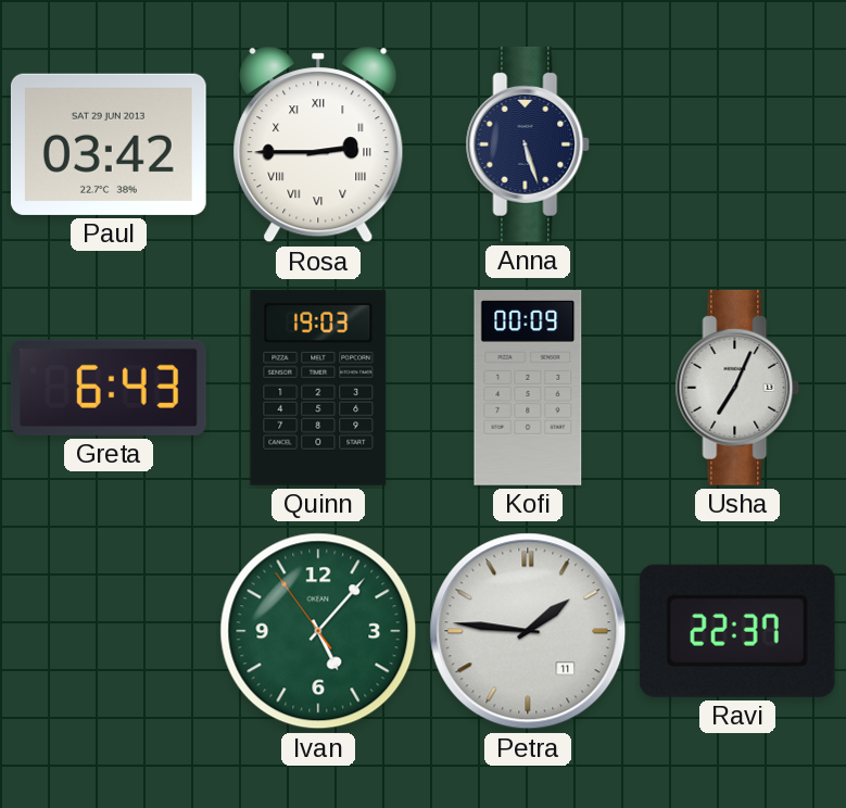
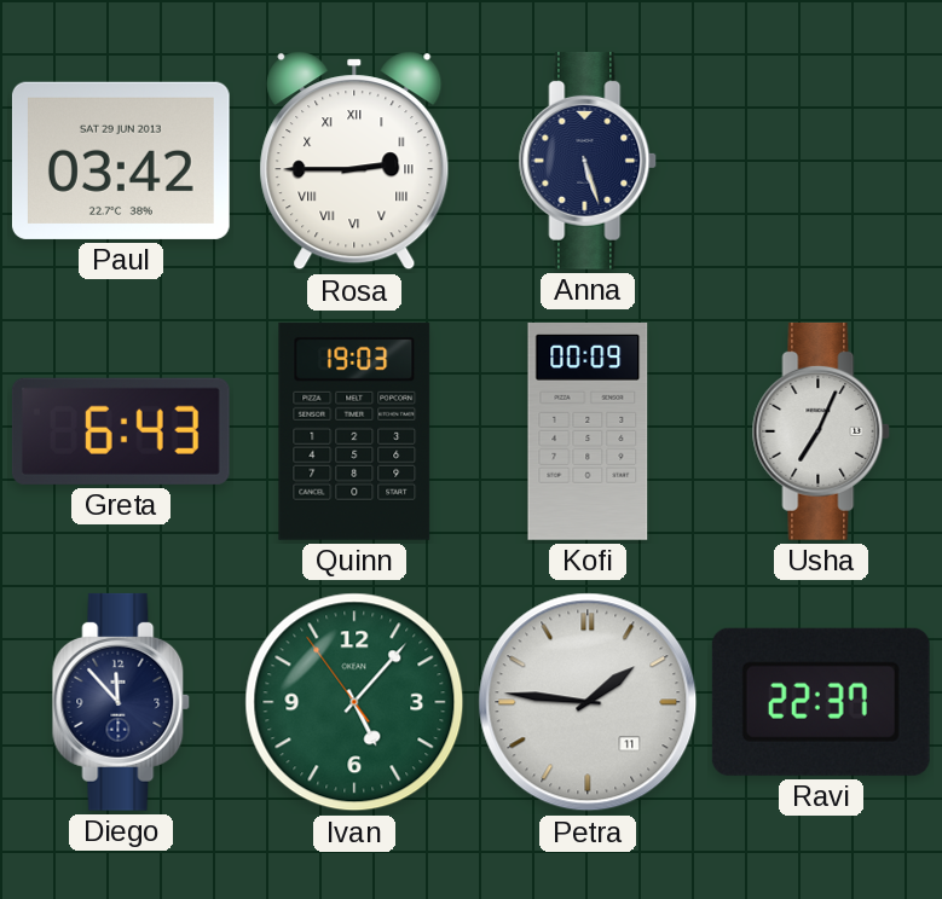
Diego: none -> 11:53 (121, 702)
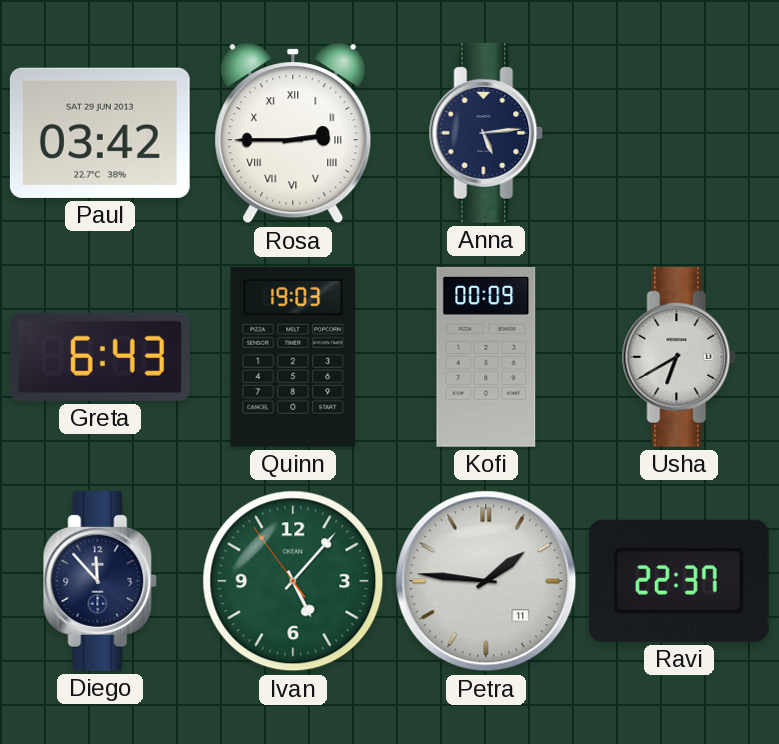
Anna: 5:27 -> 5:14 (486, 133)
Usha: 7:04 -> 6:40 (679, 357)
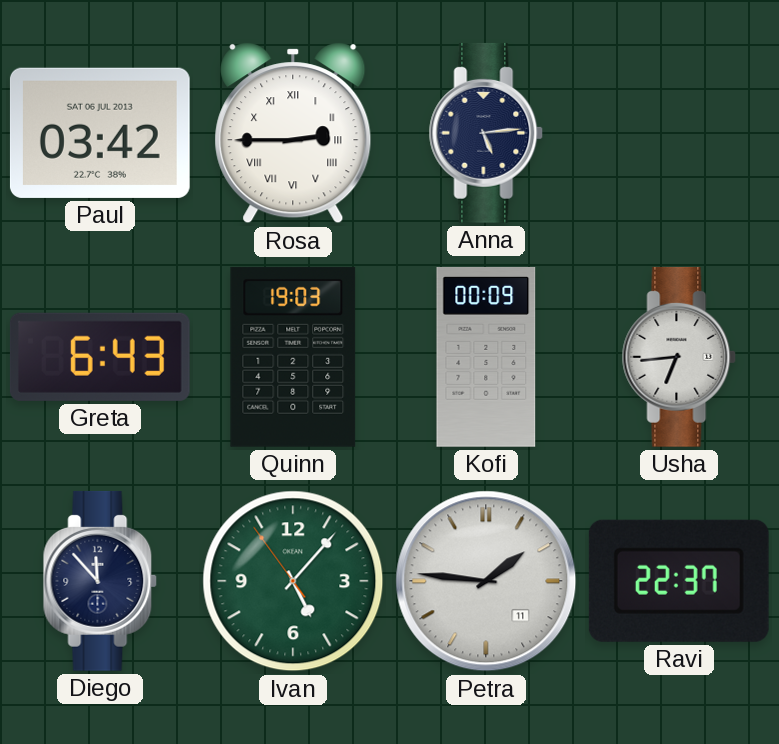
Paul date: SAT 29 JUN 2013 -> SAT 06 JUL 2013 (100, 133)
Usha: 6:40 -> 6:44 (679, 357)
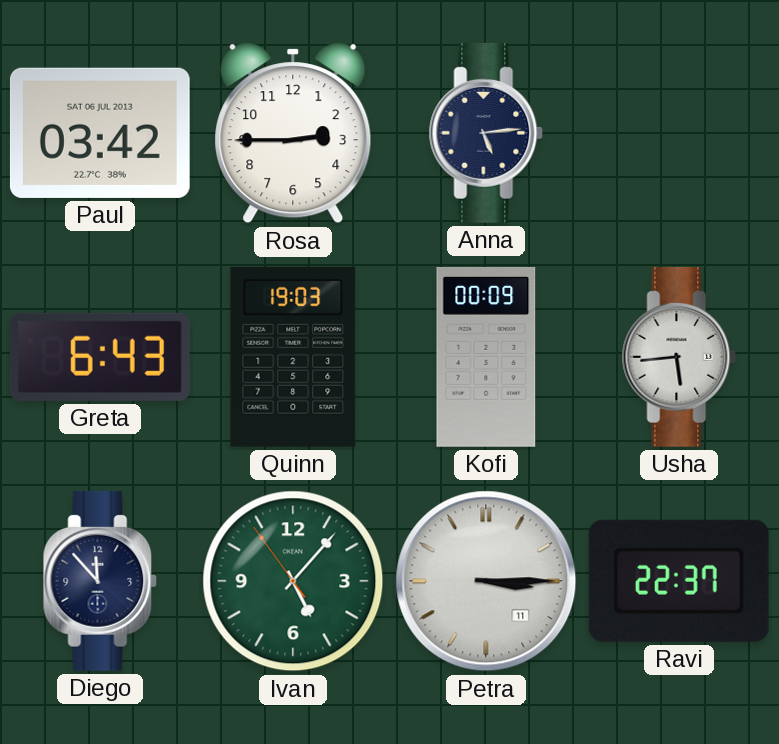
Rosa numerals: Roman -> Arabic (293, 134)
Usha: 6:44 -> 5:44 (679, 357)
Petra: 1:46 -> 3:15 (486, 581)
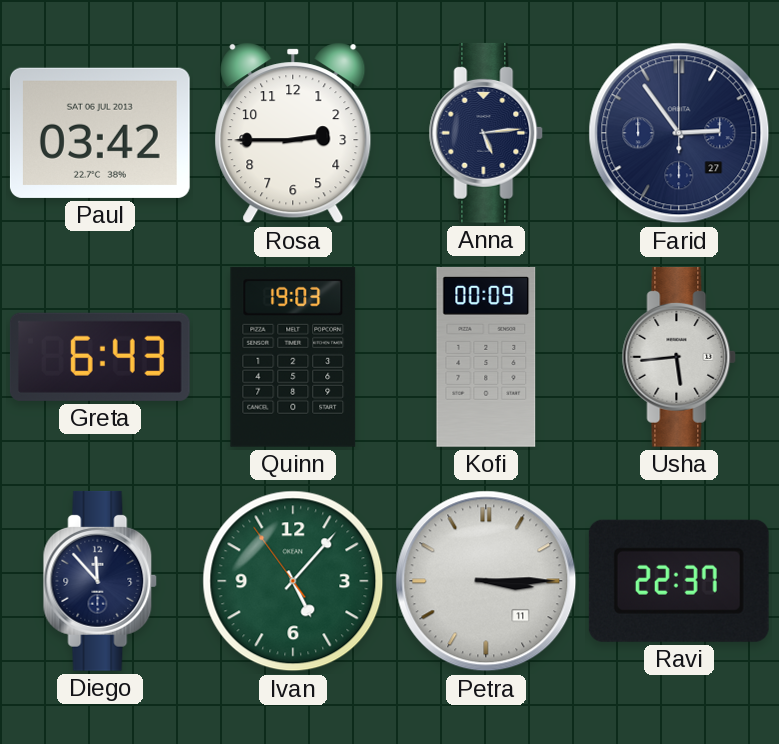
Farid: none -> 2:54 (679, 133)
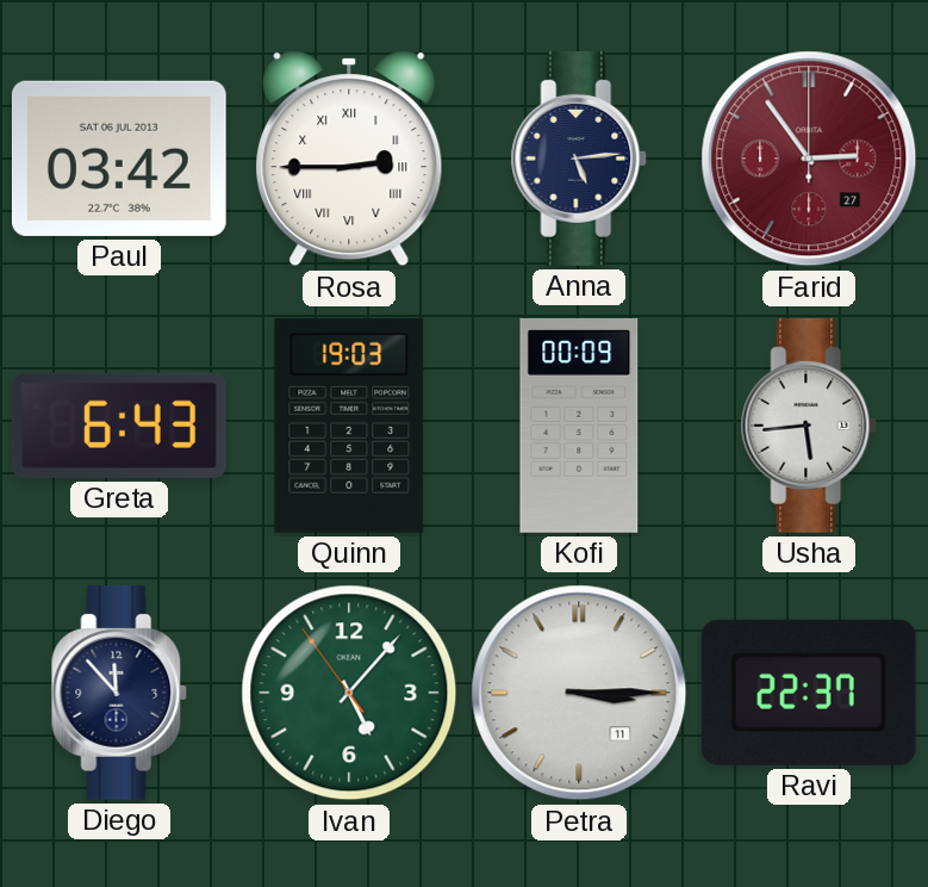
Rosa numerals: Arabic -> Roman (349, 160)
Farid dial: navy -> burgundy (809, 159)
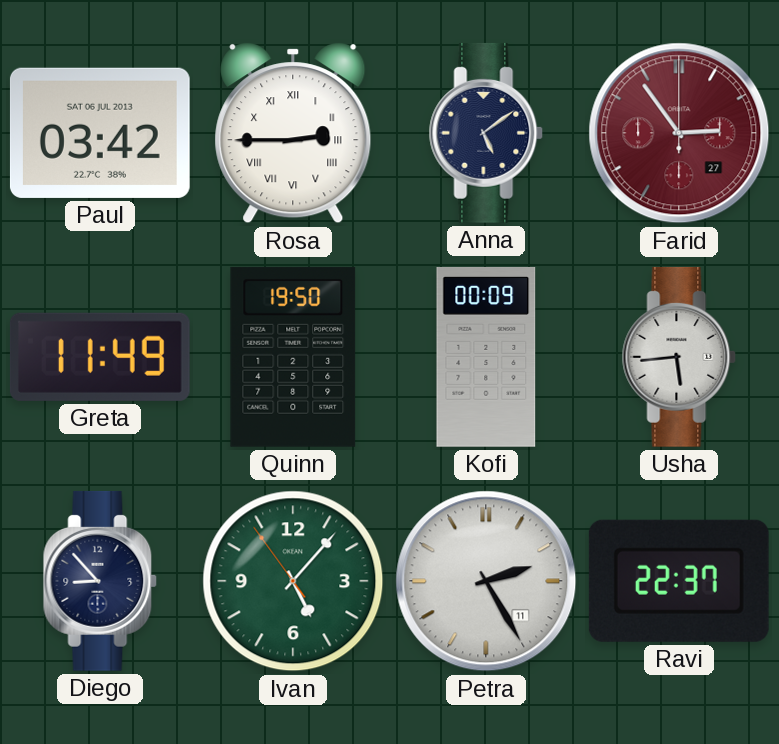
Anna: 5:14 -> 5:09 (486, 133)
Greta: 6:43 -> 11:49 (100, 357)
Quinn: 19:03 -> 19:50 (293, 357)
Diego: 11:53 -> 8:53 (100, 581)
Petra: 3:15 -> 2:25 (486, 581)
